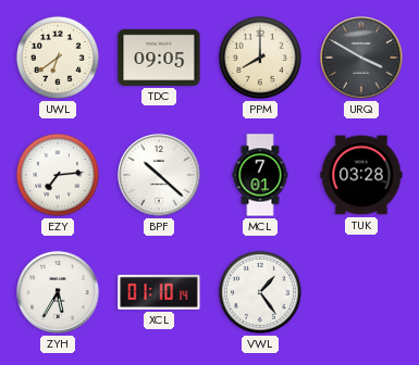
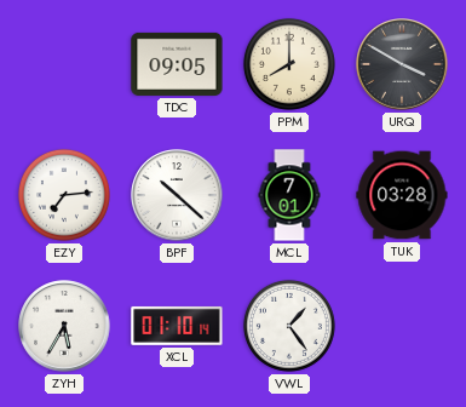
UWL: 6:39 -> none (58, 58)
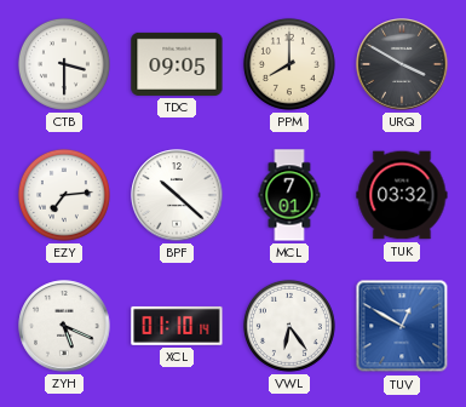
CTB: none -> 3:30 (64, 64)
TUK: 03:28 -> 03:32 (402, 195)
ZYH: 5:35 -> 5:19 (64, 326)
VWL: 1:24 -> 6:24 (289, 326)
TUV: none -> 12:50 (402, 326)
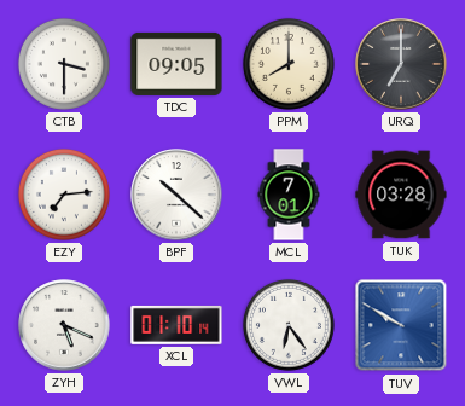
URQ: 3:50 -> 7:00 (401, 64)
TUK: 03:32 -> 03:28 (401, 195)
TUV: 12:50 -> 9:50 (401, 325)
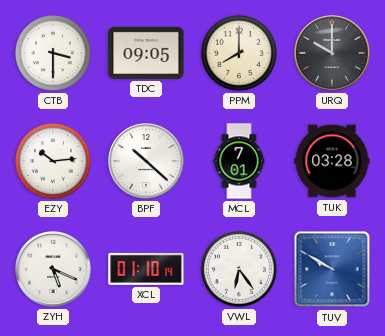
URQ: 7:00 -> 10:00 (332, 53)
EZY: 7:14 -> 10:14 (53, 161)
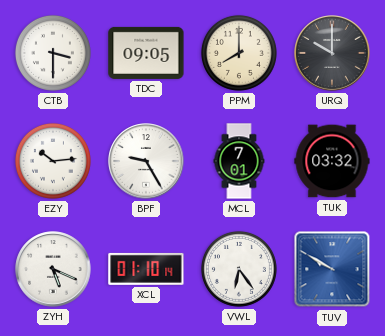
BPF: 10:22 -> 9:25 (146, 161)
TUK: 03:28 -> 03:32 (332, 161)
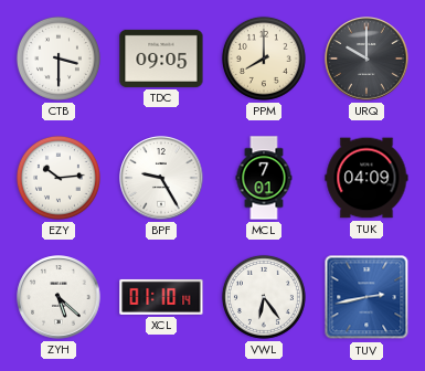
TUK: 03:32 -> 04:09 (366, 178)
ZYH: 5:19 -> 5:22 (59, 297)
TUV: 9:50 -> 2:43 (366, 297)
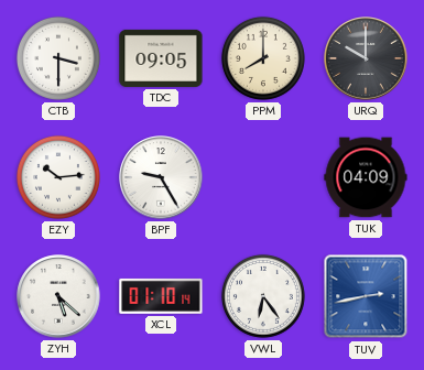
MCL: 7:01 -> none (264, 178)
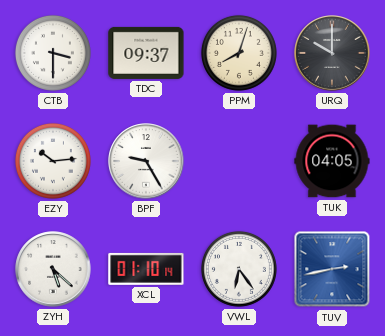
TDC: 09:05 -> 09:37 (146, 53)
PPM: 8:00 -> 8:03 (239, 53)
TUK: 04:09 -> 04:05 (332, 161)
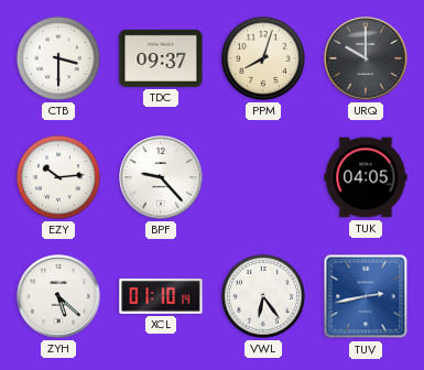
BPF: 9:25 -> 9:23 (161, 177)
